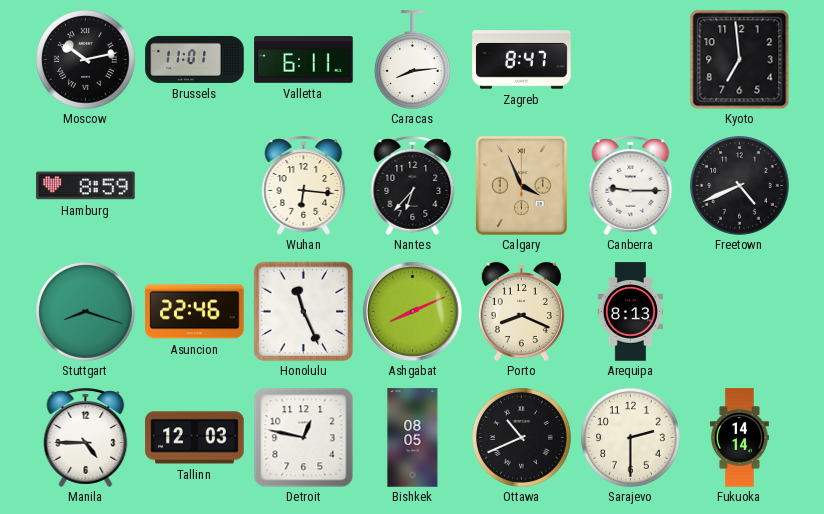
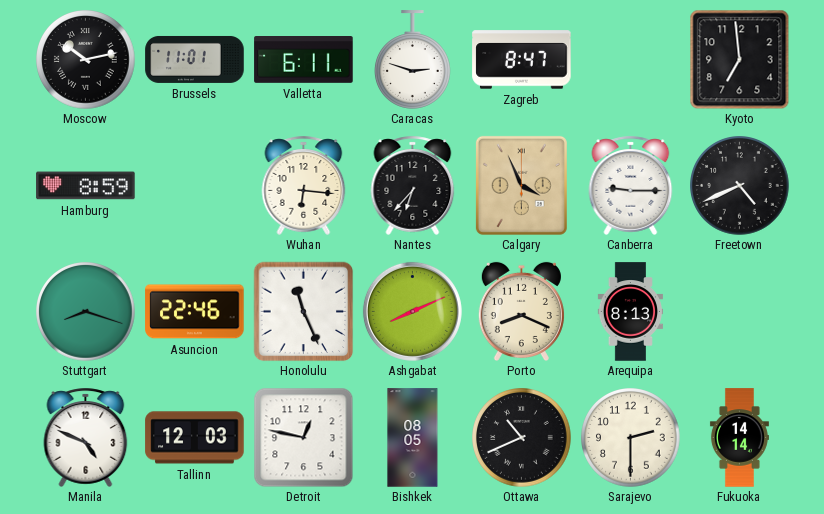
Caracas: 8:14 -> 2:48 (413, 60)
Manila: 4:45 -> 4:49 (86, 437)
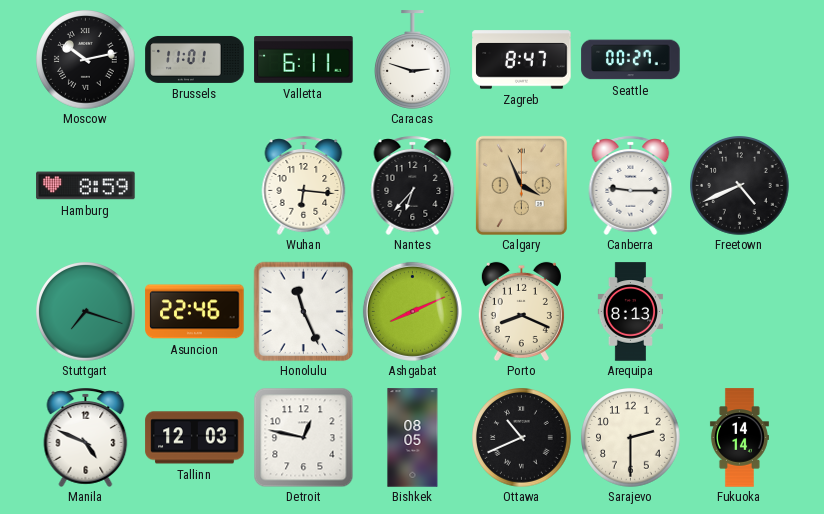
Seattle: none -> 00:27 (631, 60)
Kyoto: 6:59 -> none (739, 59)
Stuttgart: 8:18 -> 7:18 (86, 312)
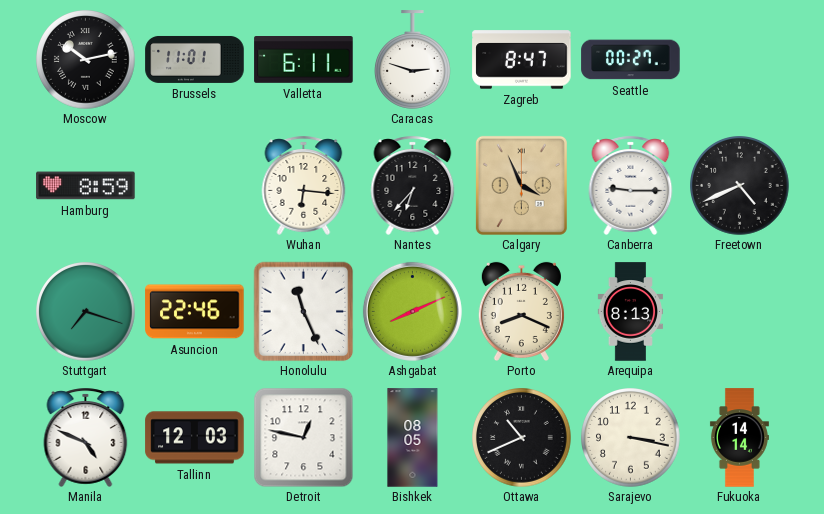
Sarajevo: 2:30 -> 3:17 (631, 438)
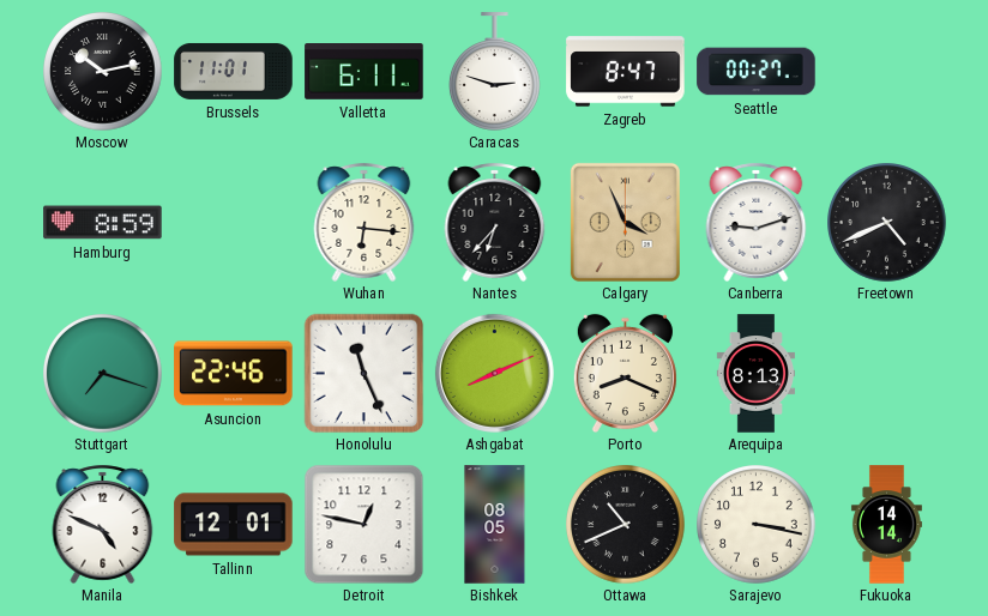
Canberra: 9:15 -> 9:12 (757, 222)
Tallinn: 12:03 -> 12:01 (234, 525)
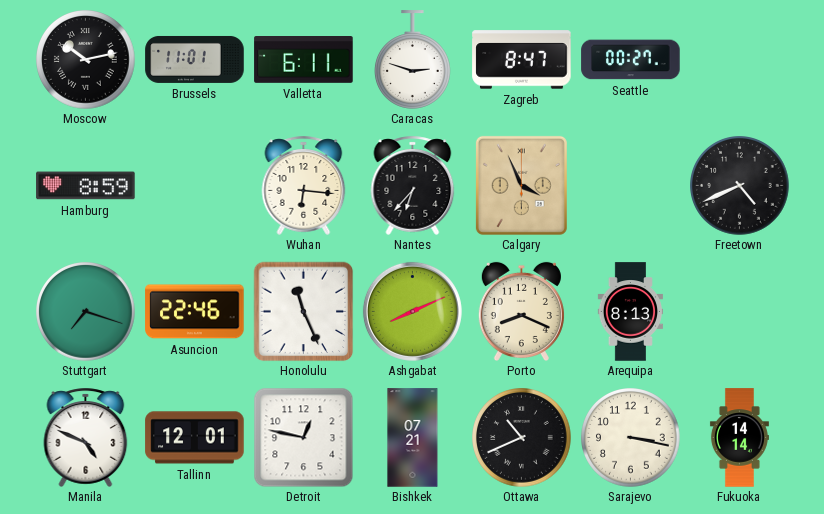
Canberra: 9:12 -> none (757, 222)
Bishkek: 08:05 -> 07:21 (413, 438)
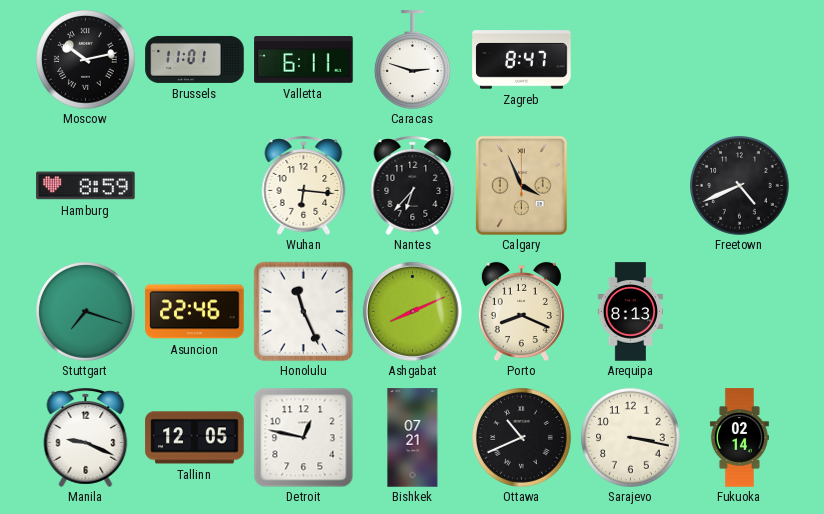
Seattle: 00:27 -> none (631, 60)
Manila: 4:49 -> 9:19 (86, 437)
Tallinn: 12:01 -> 12:05 (195, 438)
Fukuoka: 14:14 -> 02:14 (739, 438)
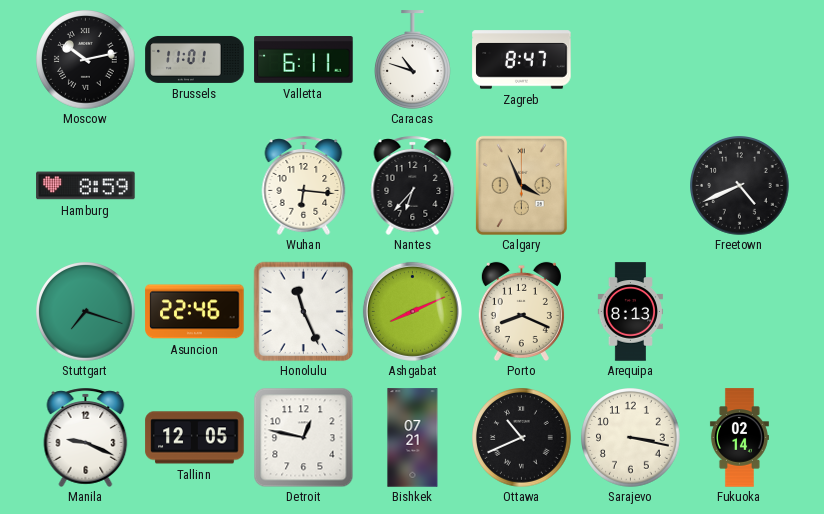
Caracas: 2:48 -> 10:48 (413, 60)
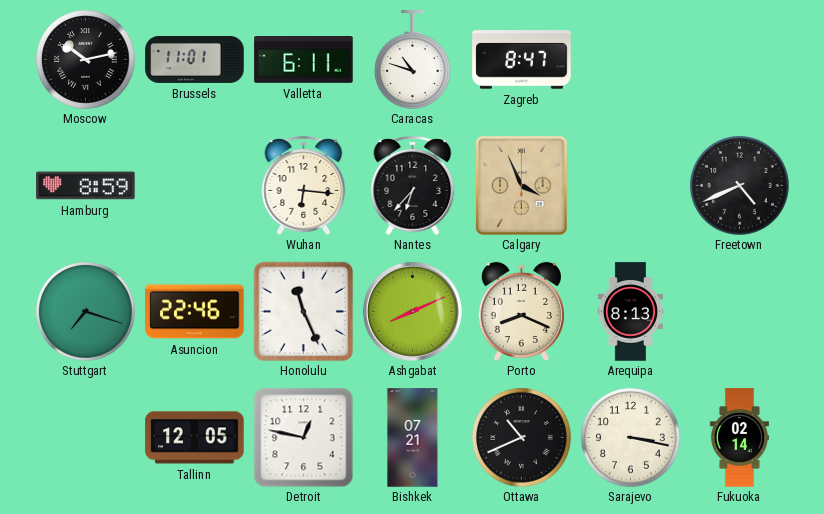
Manila: 9:19 -> none (86, 437)
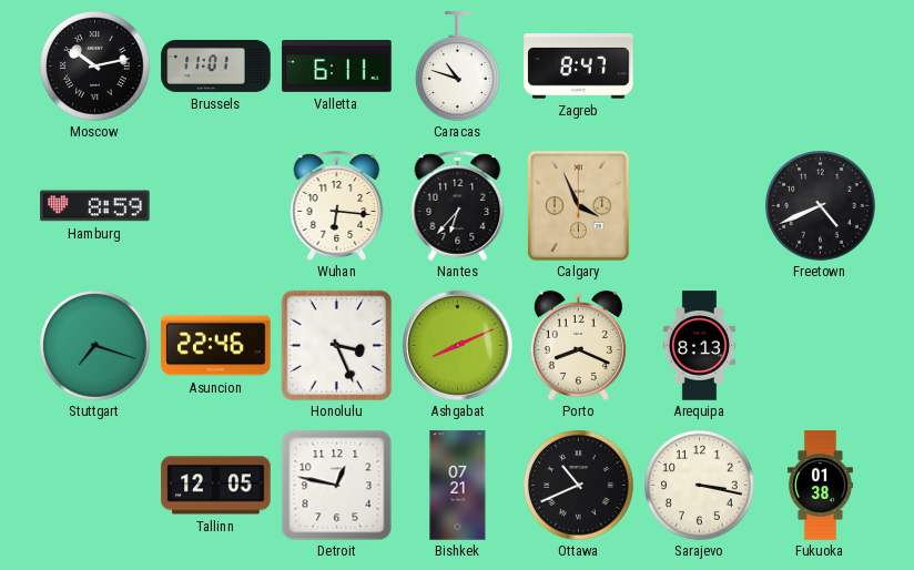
Honolulu: 11:26 -> 3:26 (336, 345)
Fukuoka: 02:14 -> 01:38 (820, 486)
